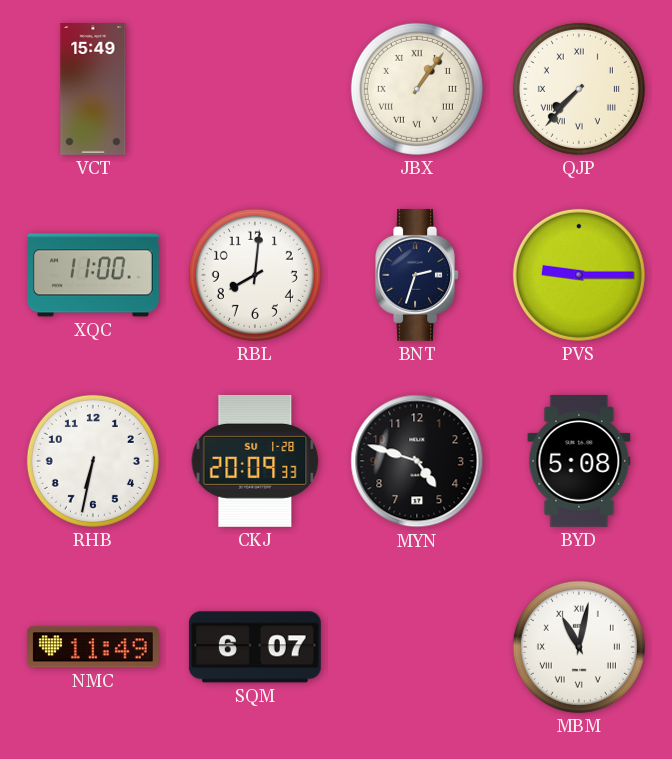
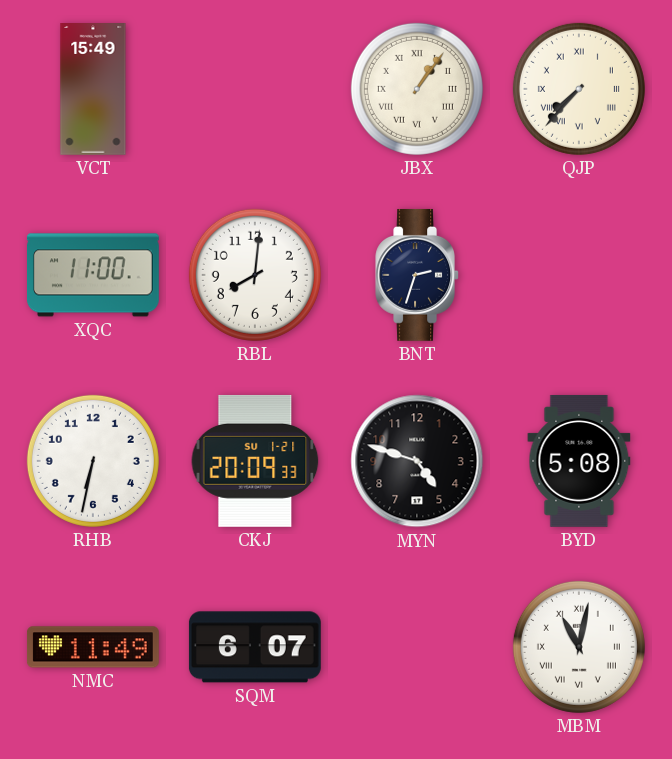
PVS: 9:15 -> none (579, 275)
CKJ date: SU 1-28 -> SU 1-21 (255, 461)
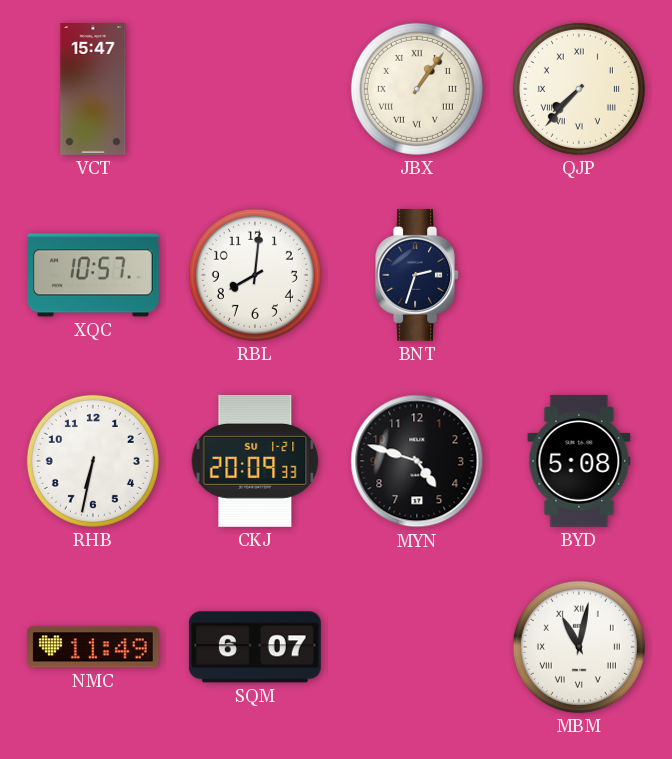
VCT: 15:49 -> 15:47 (93, 90)
XQC: 11:00 -> 10:57 (93, 275)
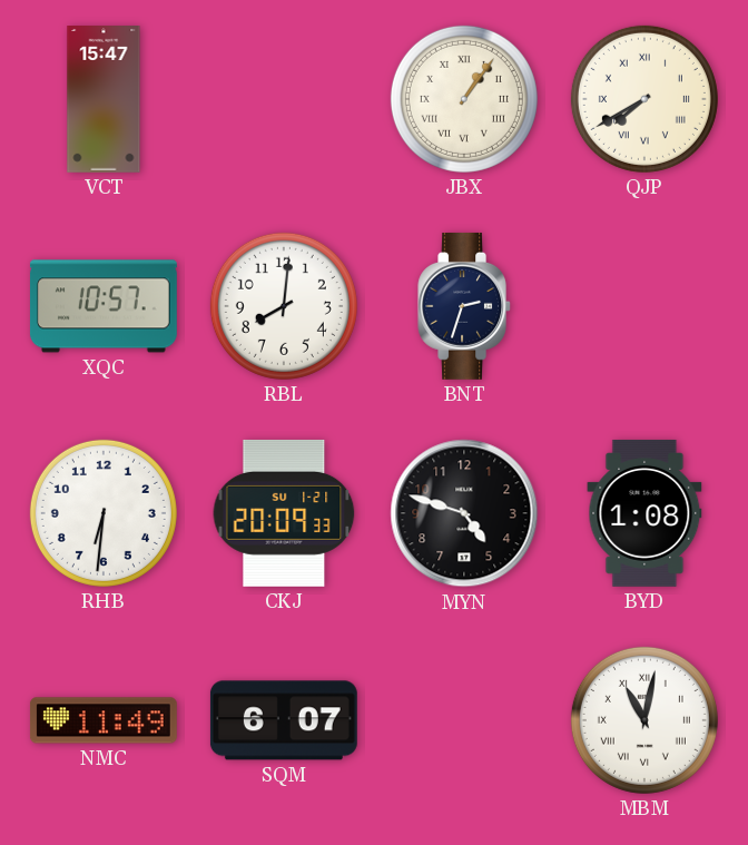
QJP: 7:37 -> 7:40 (644, 99)
RHB: 6:32 -> 6:31 (104, 513)
BYD: 5:08 -> 1:08 (644, 513)
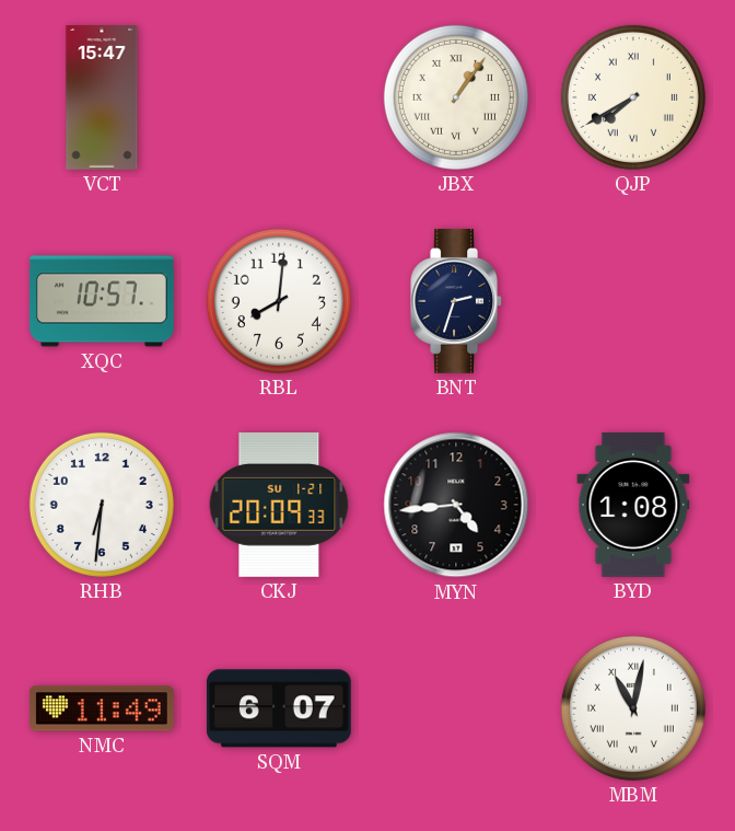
MYN: 4:48 -> 4:44 (456, 505)
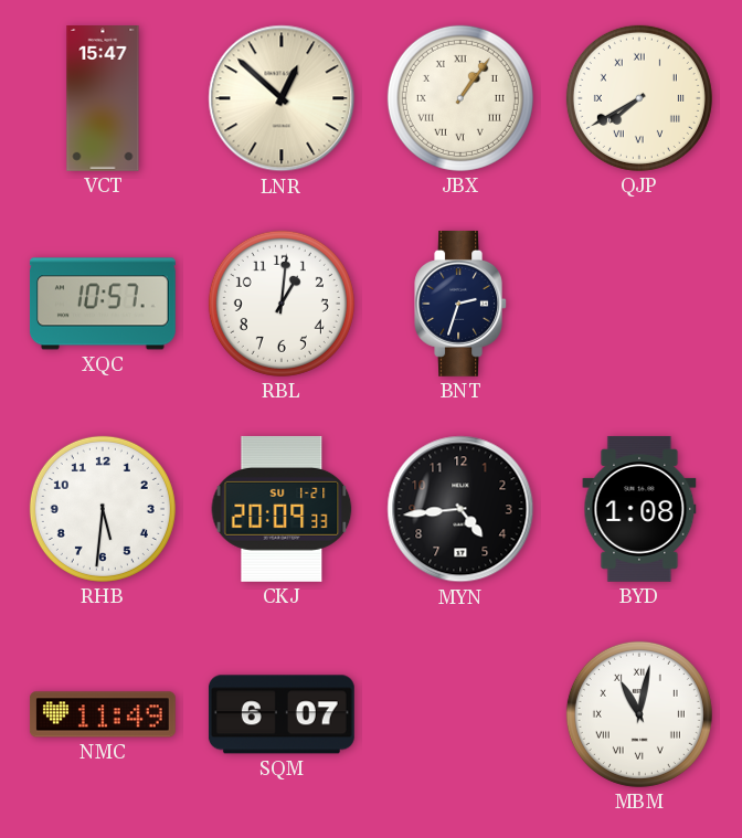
LNR: none -> 12:52 (282, 98)
RBL: 8:01 -> 1:01 (282, 304)
RHB: 6:31 -> 5:31 (103, 509)
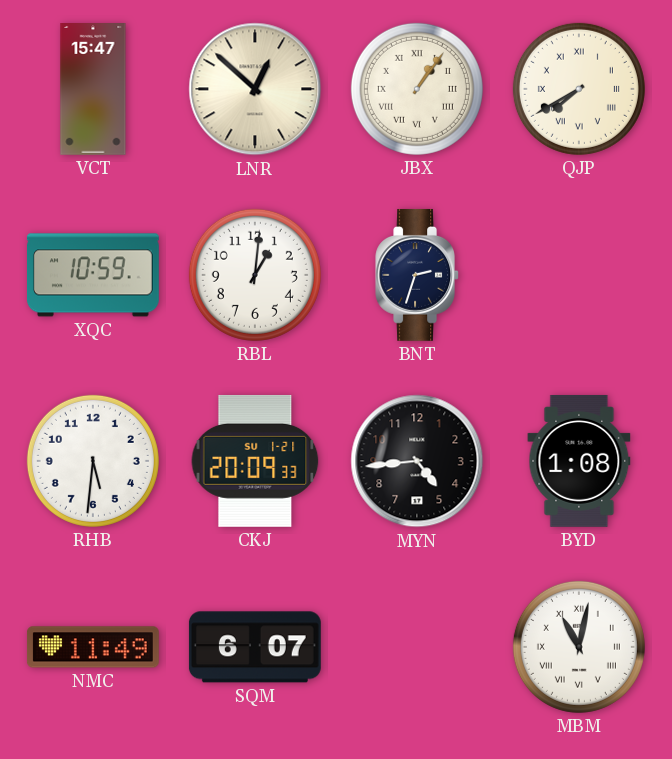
XQC: 10:57 -> 10:59 (93, 275)
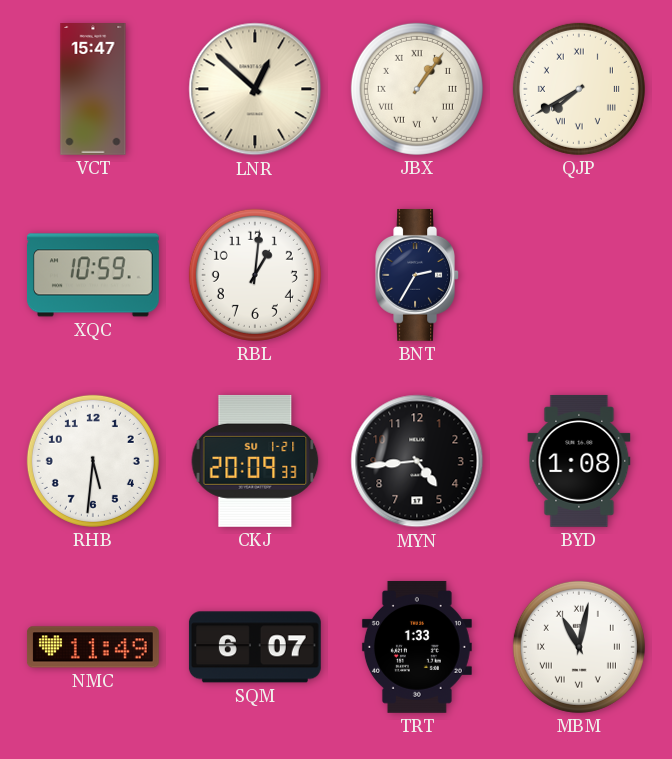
BNT: 2:33 -> 2:35 (417, 275)
TRT: none -> 1:33 (417, 647)
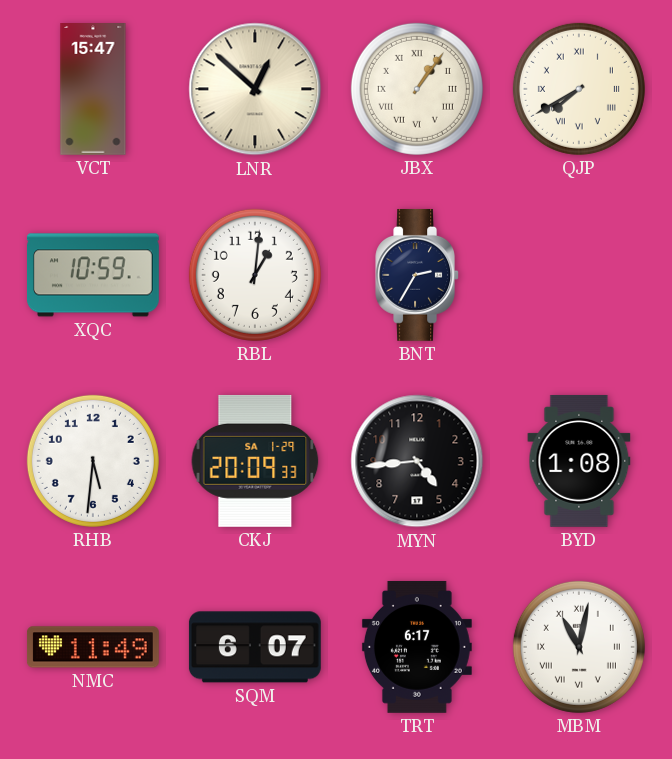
CKJ date: SU 1-21 -> SA 1-29 (255, 461)
TRT: 1:33 -> 6:17 (417, 647)
